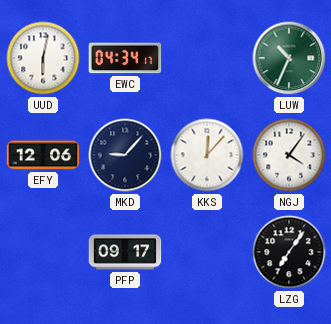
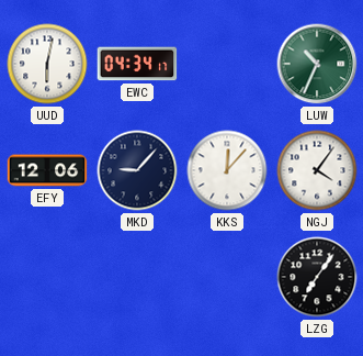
PFP: 09:17 -> none (125, 252)
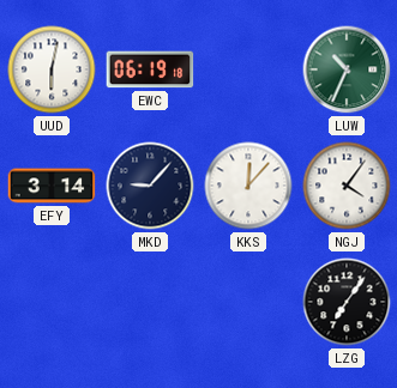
EWC: 04:34 -> 06:19 (150, 69)
EFY: 12:06 -> 3:14 (52, 186)
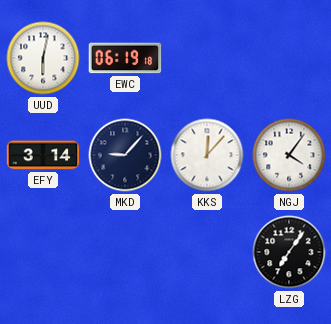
LUW: 10:34 -> none (347, 69)
